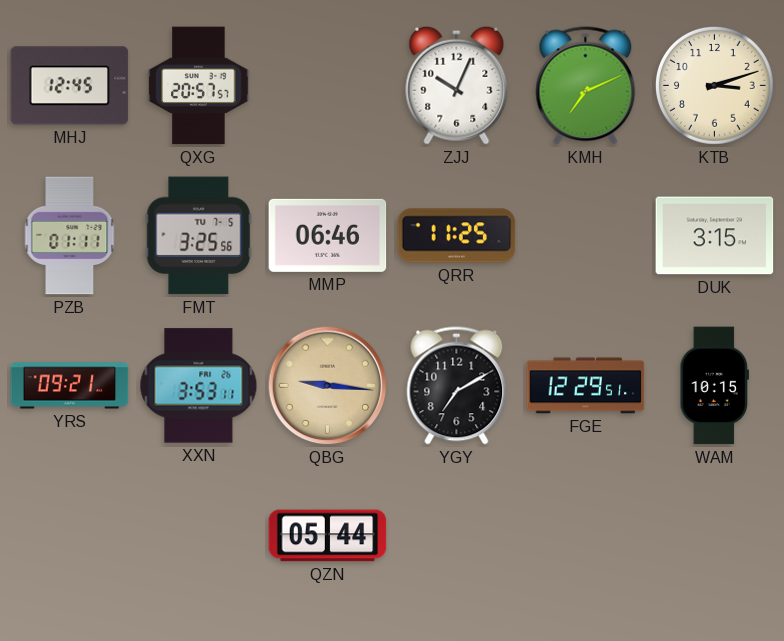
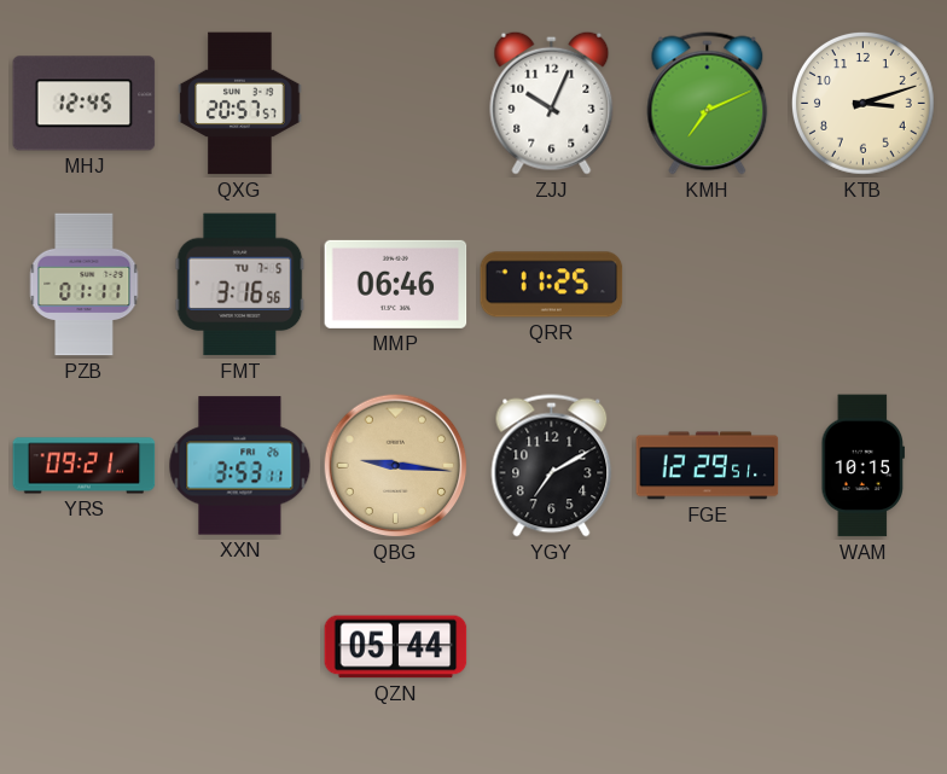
FMT: 3:25 -> 3:16 (240, 285)
DUK: 3:15 -> none (715, 236)
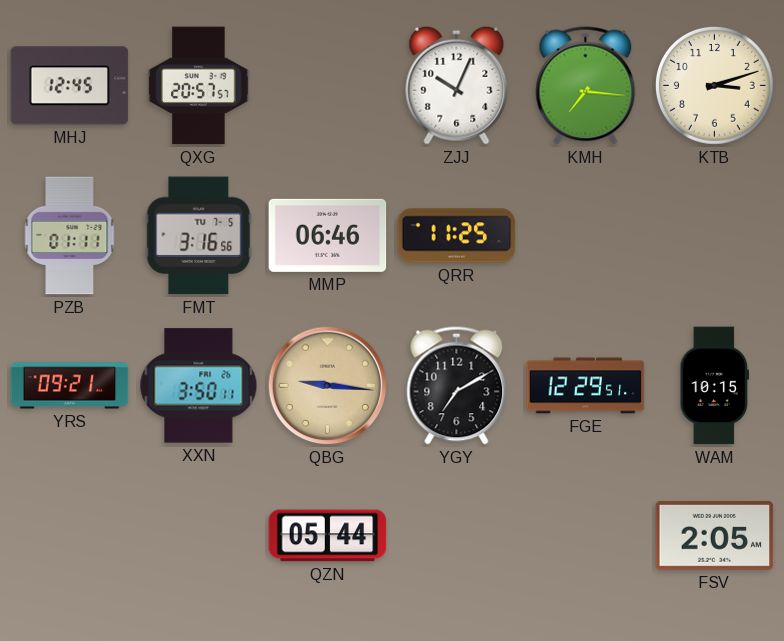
KMH: 7:11 -> 7:16 (586, 86)
XXN: 3:53 -> 3:50 (199, 386)
FSV: none -> 2:05 (715, 535)
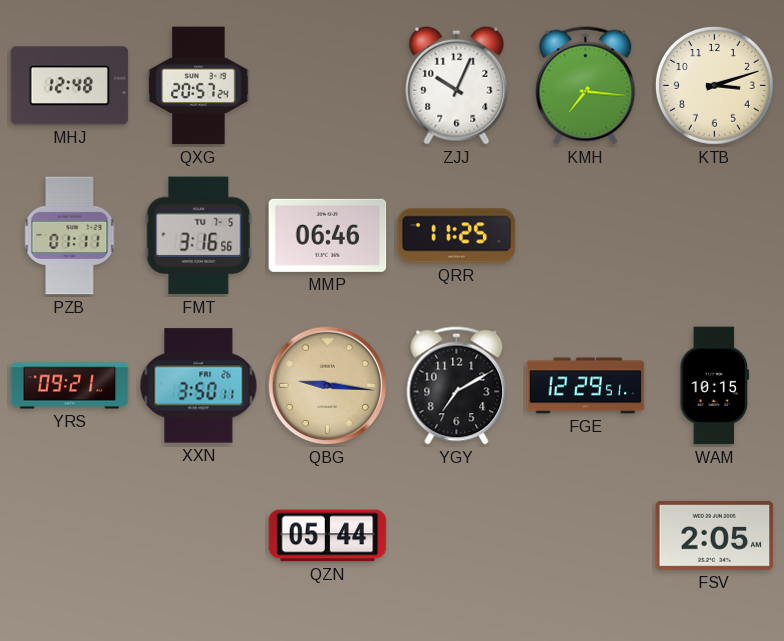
MHJ: 12:45 -> 12:48 (70, 86)
QXG: 20:57:57 -> 20:57:24 (199, 86)
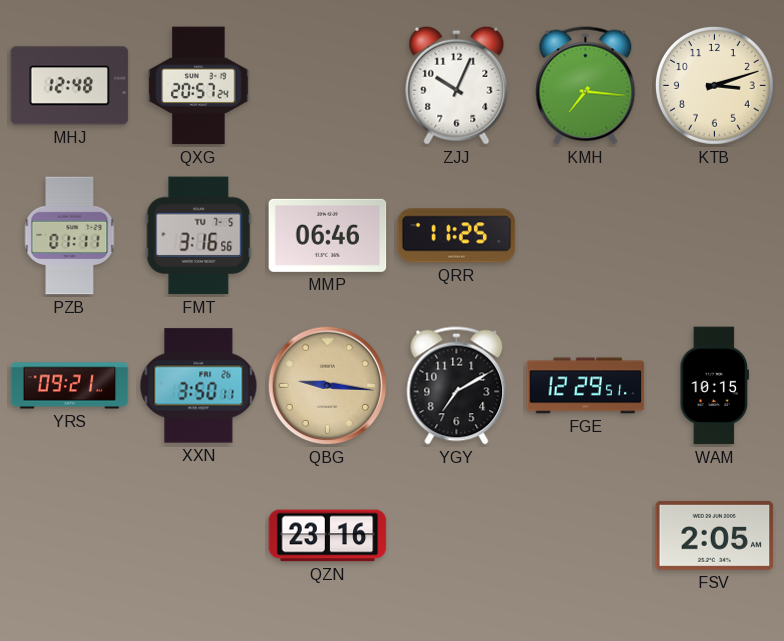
QZN: 05:44 -> 23:16 (328, 536)
